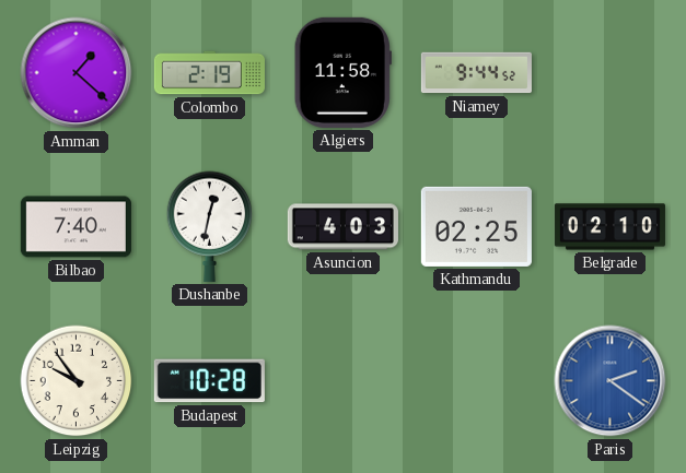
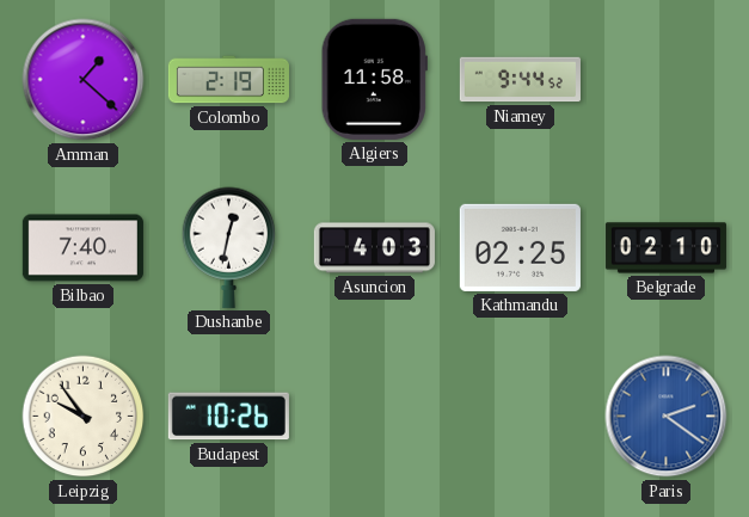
Budapest: 10:28 -> 10:26 (228, 417)
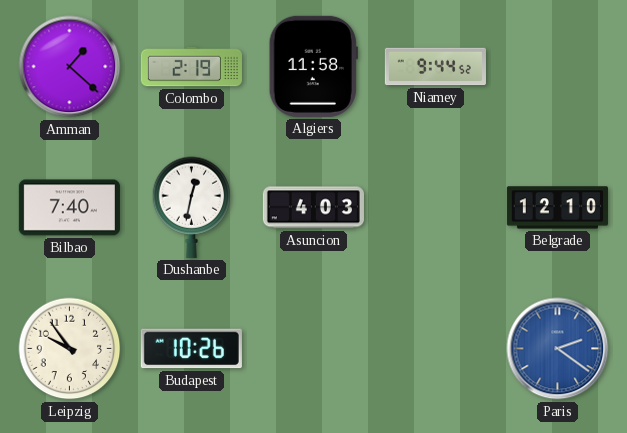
Kathmandu: 02:25 -> none (520, 247)
Belgrade: 02:10 -> 12:10 (557, 208)
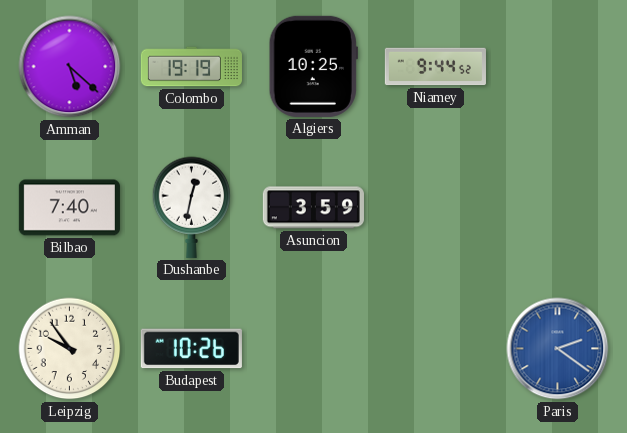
Amman: 1:22 -> 5:22 (70, 67)
Colombo: 2:19 -> 19:19 (191, 67)
Algiers: 11:58 -> 10:25 (313, 66)
Asuncion: 4:03 -> 3:59 (313, 208)
Belgrade: 12:10 -> none (557, 208)
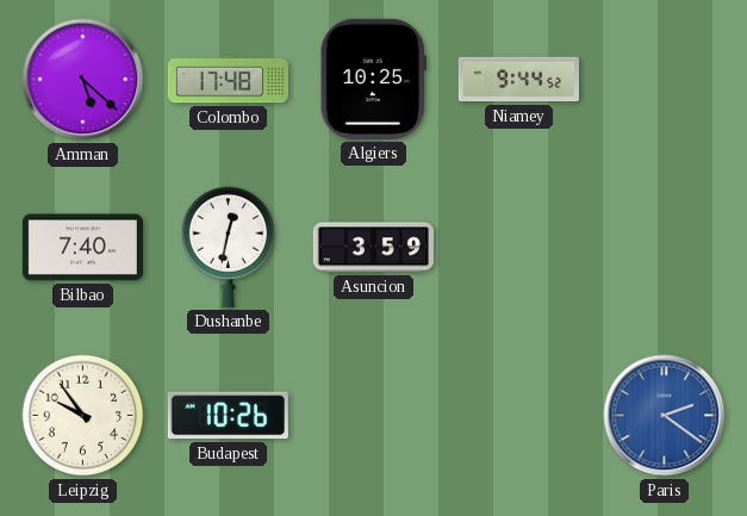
Colombo: 19:19 -> 17:48 (228, 80)
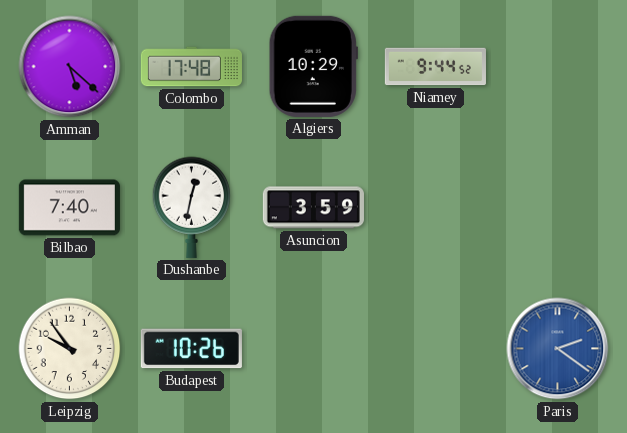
Algiers: 10:25 -> 10:29 (313, 66)
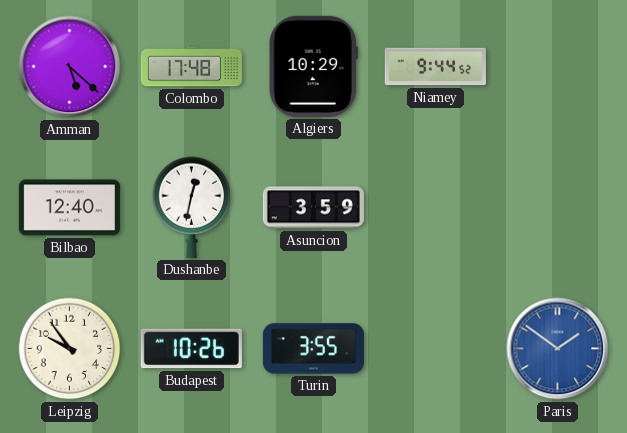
Bilbao: 7:40 -> 12:40 (69, 208)
Turin: none -> 3:55 (313, 349)
Paris: 2:21 -> 1:51 (558, 349)
